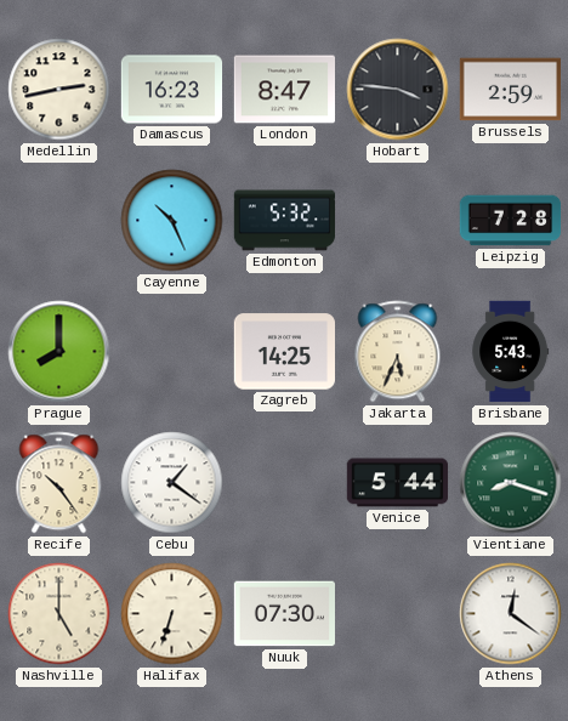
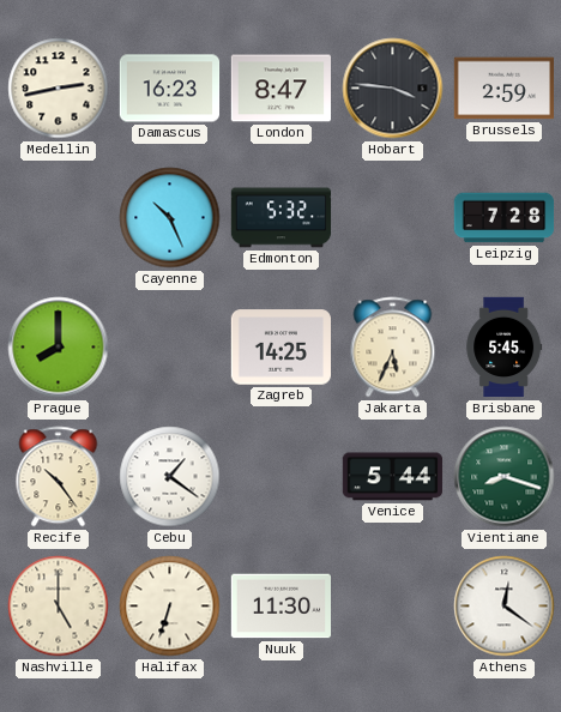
Brisbane: 5:43 -> 5:45 (505, 348)
Nuuk: 07:30 -> 11:30 (280, 607)
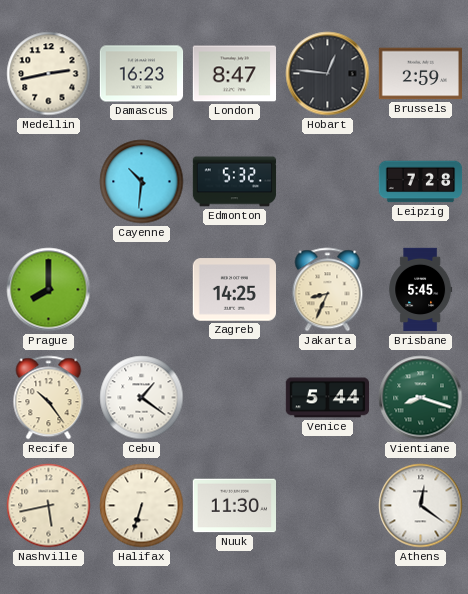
Hobart: 3:46 -> 12:46 (328, 74)
Cayenne: 10:26 -> 10:31 (142, 182)
Jakarta: 5:34 -> 8:34 (328, 290)
Nashville: 5:00 -> 5:43 (49, 506)
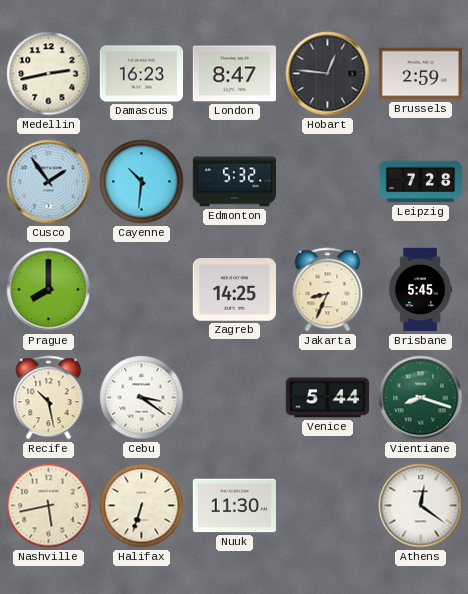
Cusco: none -> 1:54 (49, 182)
Recife: 10:24 -> 10:28 (49, 398)
Cebu: 1:21 -> 3:21 (142, 398)
